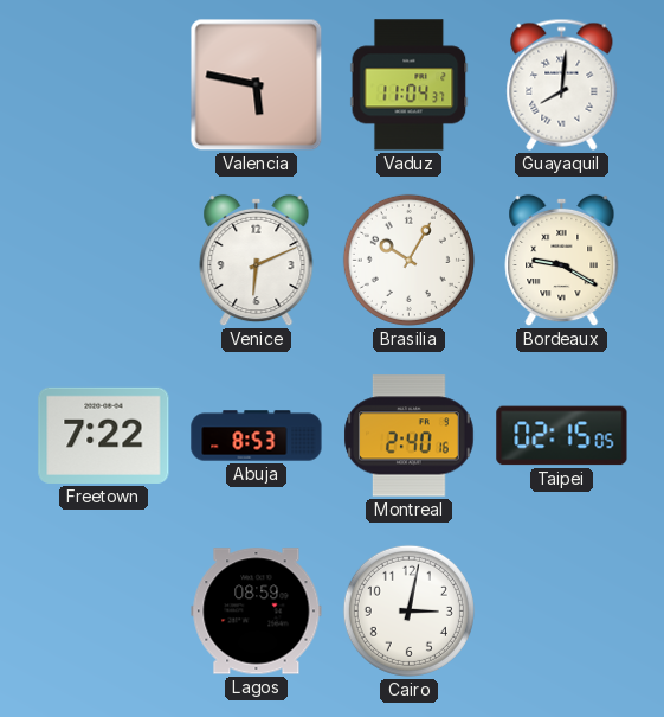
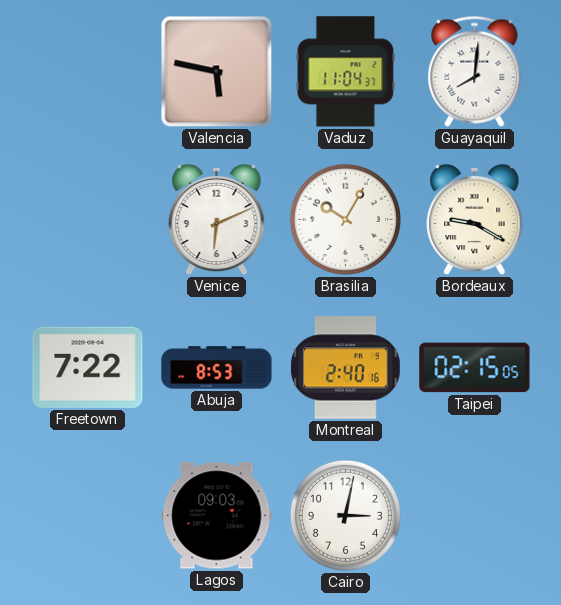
Lagos: 08:59 -> 09:03 (217, 516)
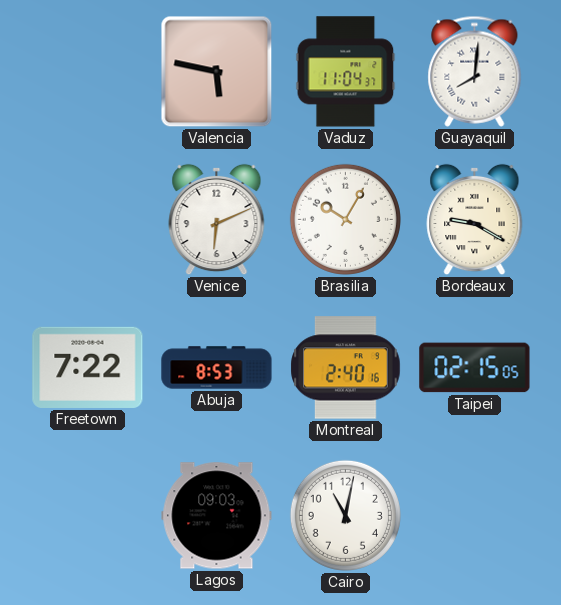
Cairo: 3:02 -> 11:02 (345, 515)
